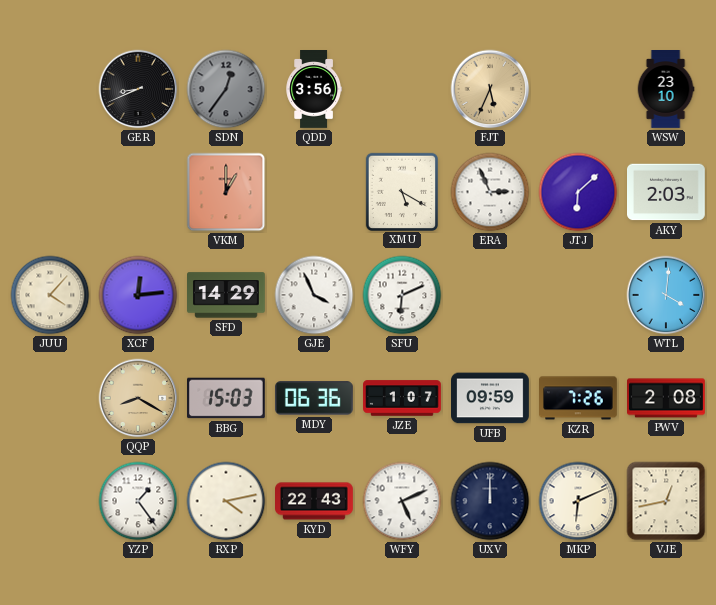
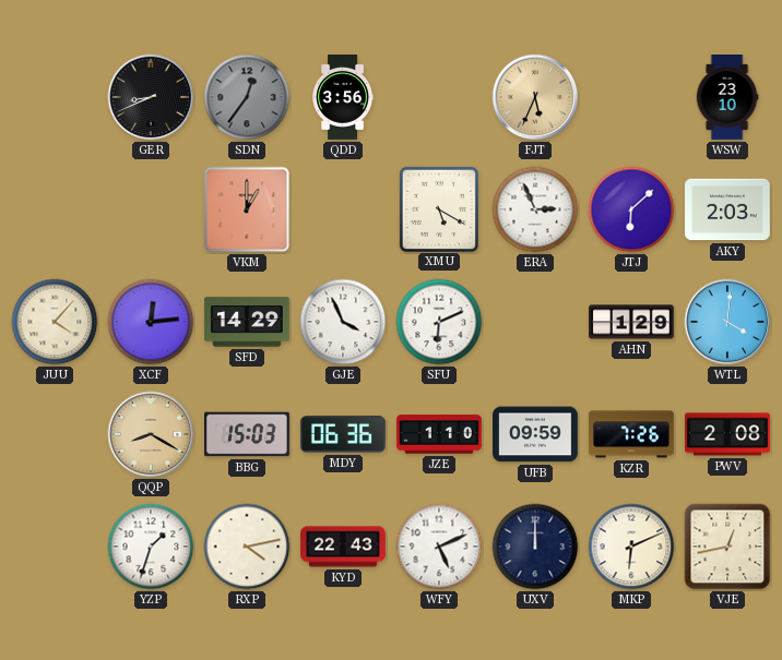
AHN: none -> 1:29 (632, 322)
JZE: 1:07 -> 1:10 (439, 434)
YZP: 1:24 -> 1:33 (151, 547)
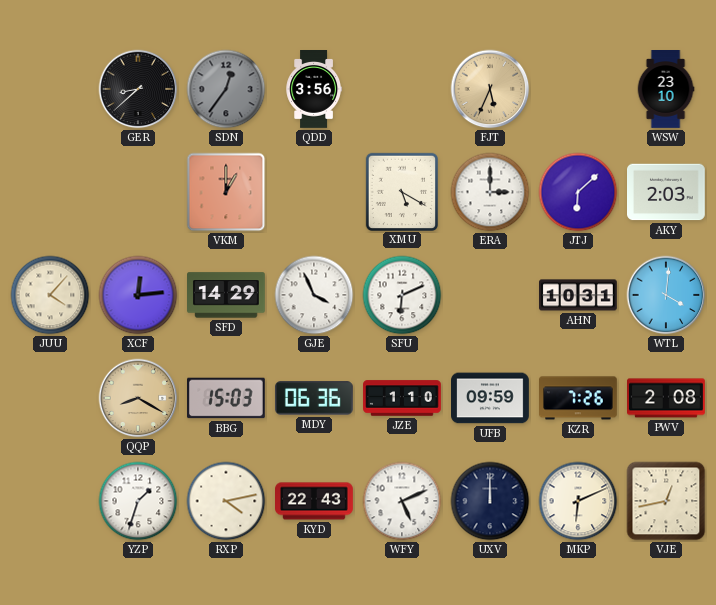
GER: 8:41 -> 8:38 (138, 89)
ERA: 2:56 -> 3:00 (490, 192)
AHN: 1:29 -> 10:31 (579, 295)
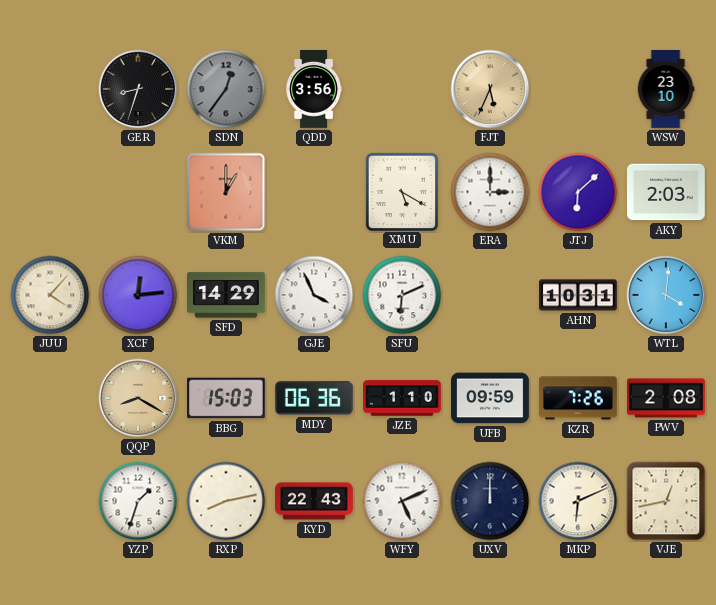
GER: 8:38 -> 8:33 (138, 89)
RXP: 4:13 -> 8:13 (226, 501)
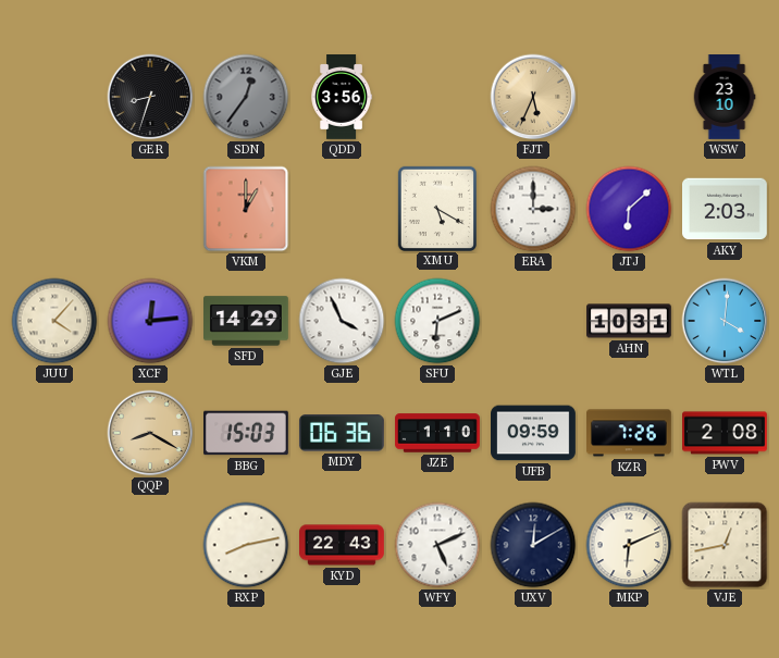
YZP: 1:33 -> none (138, 501)
UXV: 12:00 -> 12:10 (533, 545)
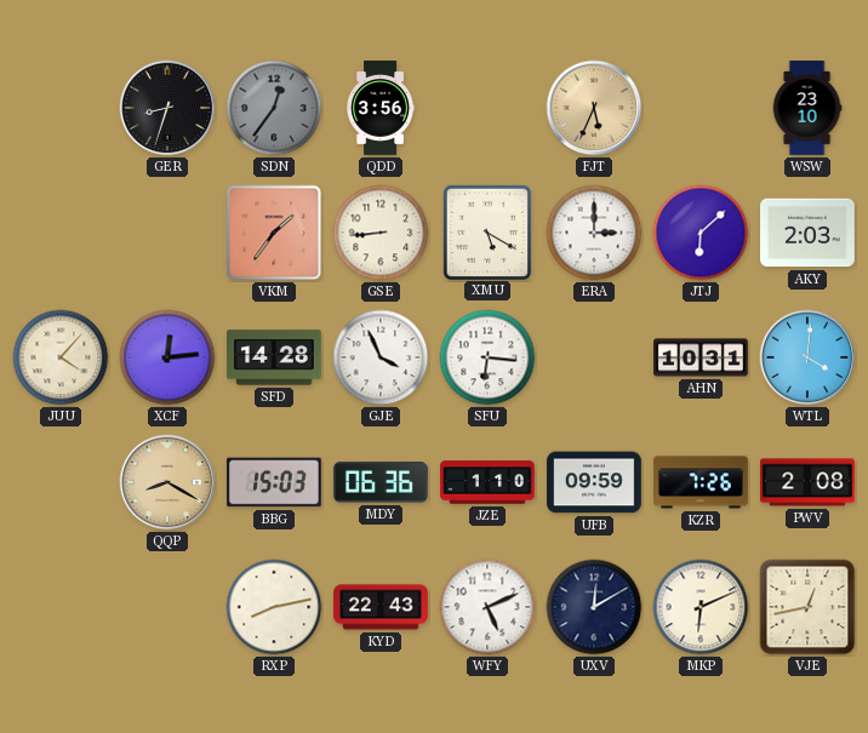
VKM: 1:00 -> 1:36 (274, 233)
GSE: none -> 8:44 (381, 233)
SFD: 14:29 -> 14:28 (275, 357)
SFU: 6:11 -> 6:16 (487, 357)
